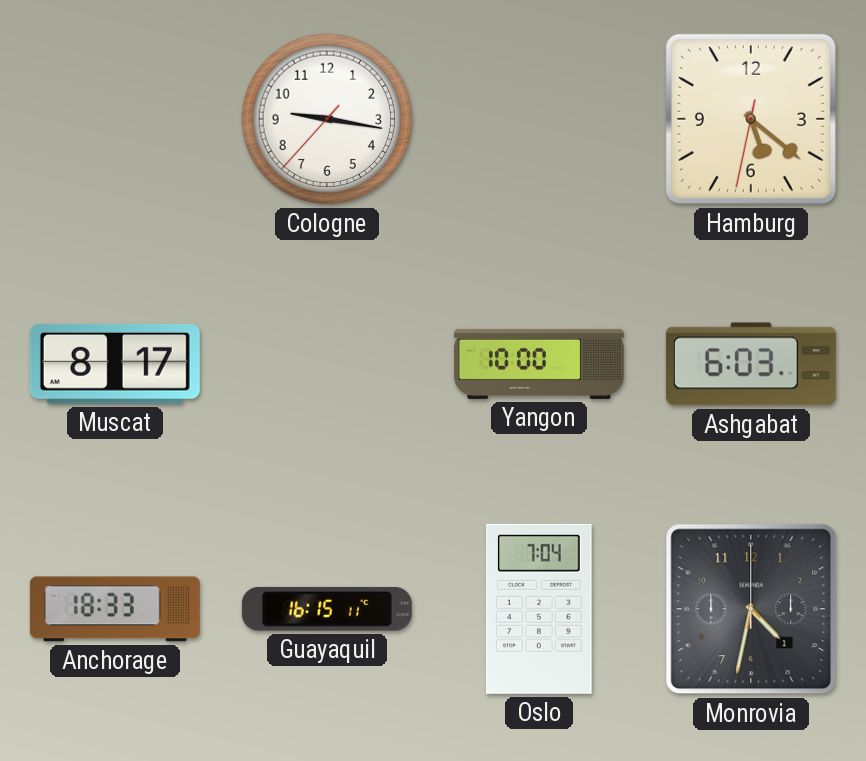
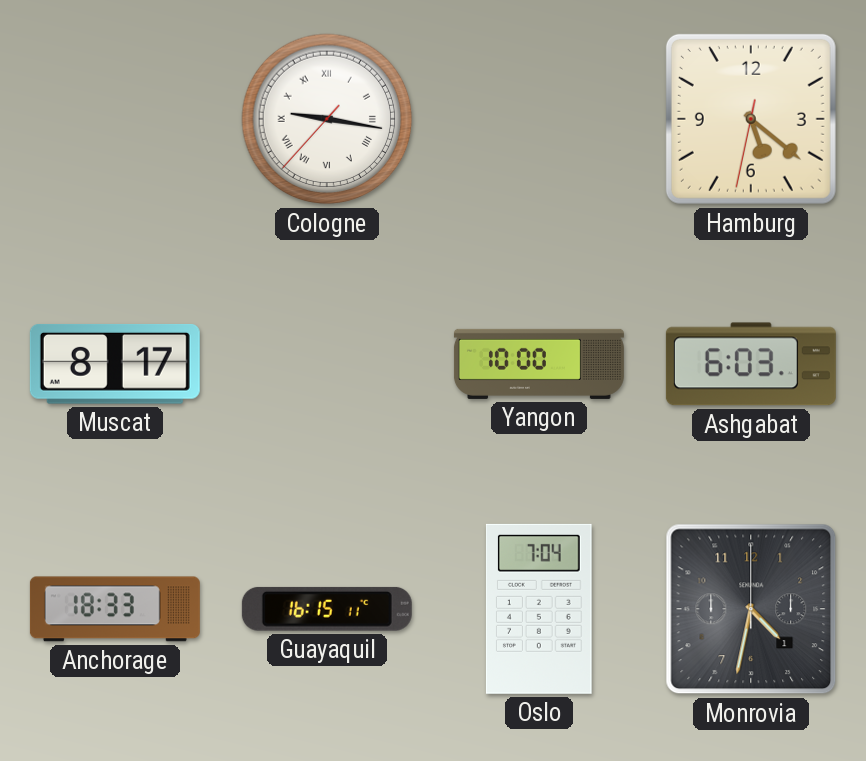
Cologne numerals: Arabic -> Roman (327, 119)
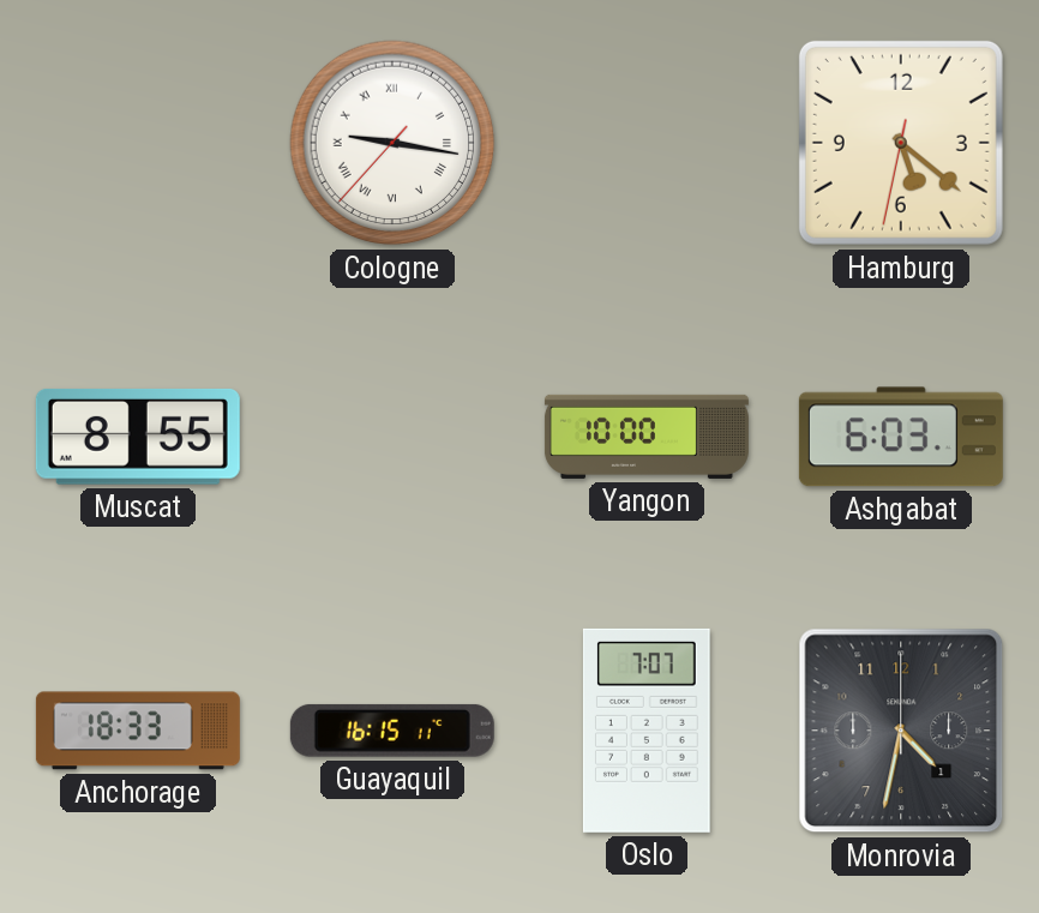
Muscat: 8:17 -> 8:55 (138, 437)
Oslo: 7:04 -> 7:07 (647, 731)
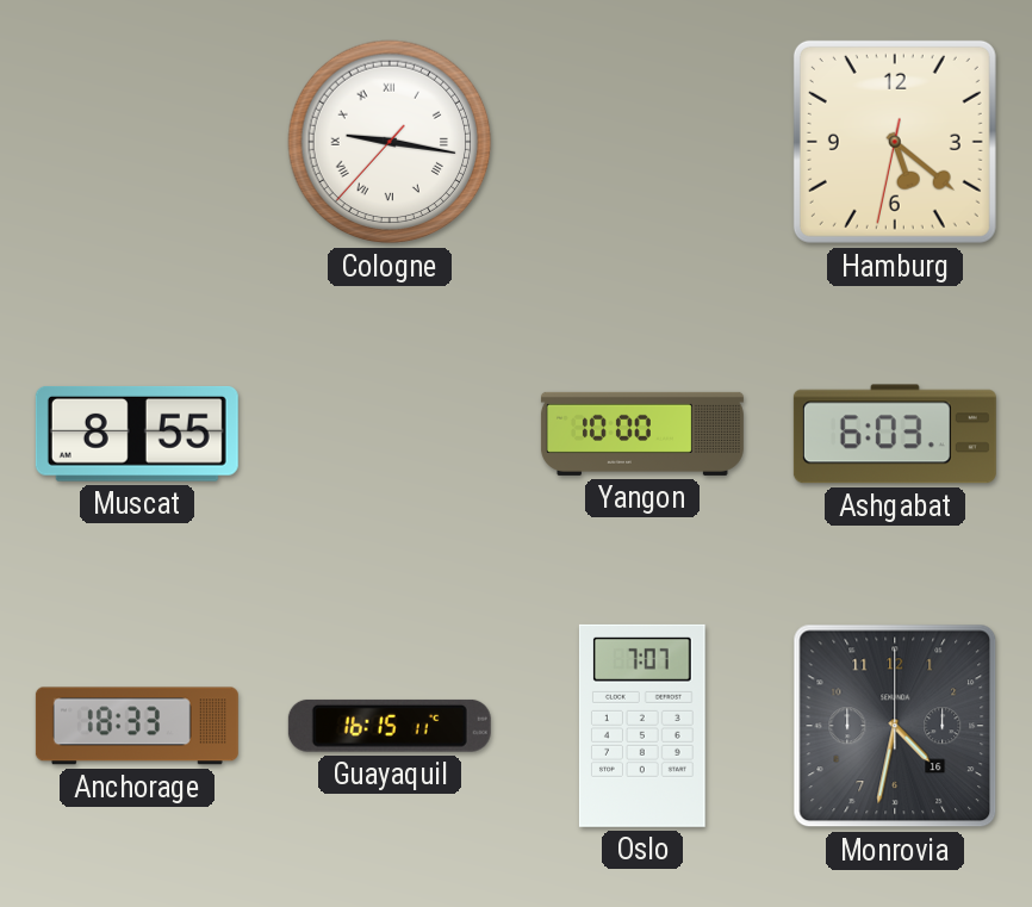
Monrovia date: 1 -> 16 (895, 726)
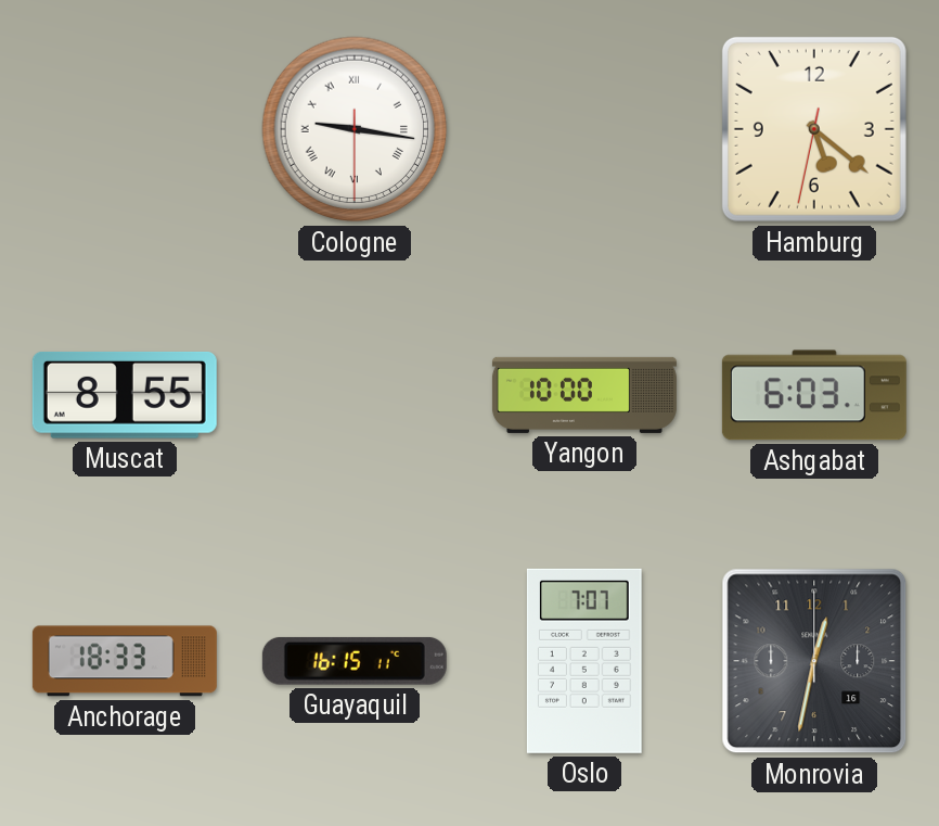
Cologne: 9:16:37 -> 9:16:30 (355, 129)
Monrovia: 4:32 -> 12:32 (814, 661)
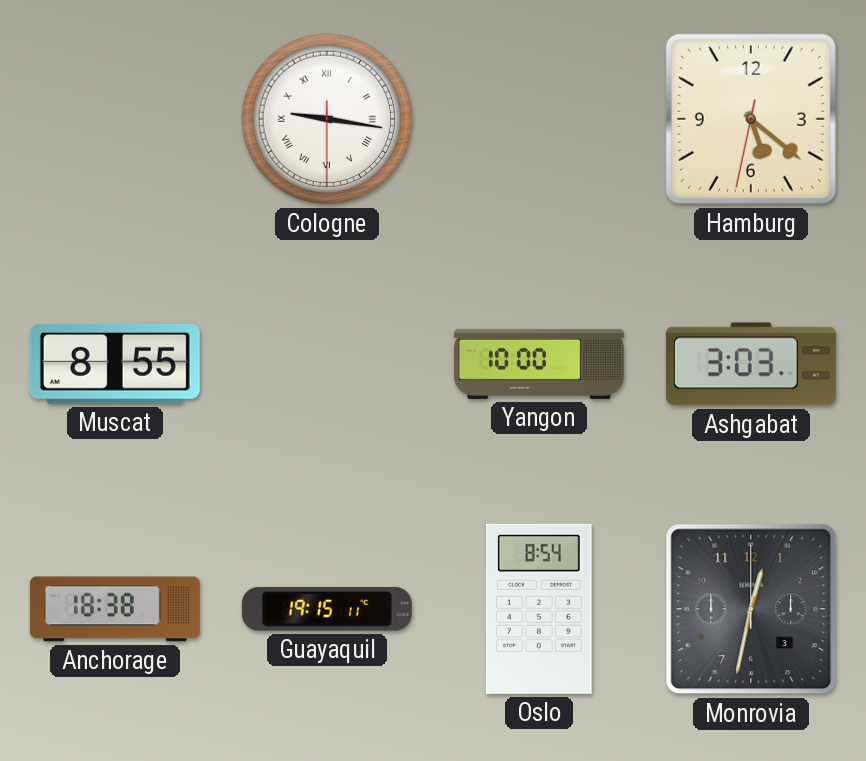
Ashgabat: 6:03 -> 3:03 (751, 364)
Anchorage: 18:33 -> 18:38 (115, 609)
Guayaquil: 16:15 -> 19:15 (327, 609)
Oslo: 7:07 -> 8:54 (539, 609)
Monrovia date: 16 -> 3 (751, 609)
